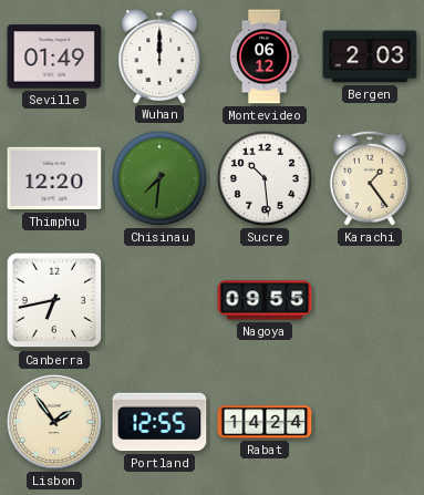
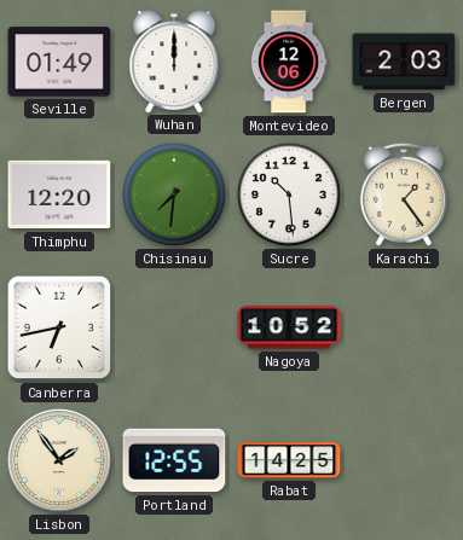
Montevideo: 06:12 -> 12:06 (289, 62)
Nagoya: 09:55 -> 10:52 (289, 327)
Rabat: 14:24 -> 14:25 (289, 460)
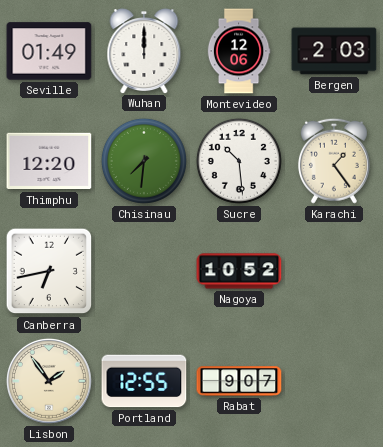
Rabat: 14:25 -> 9:07 (239, 381)
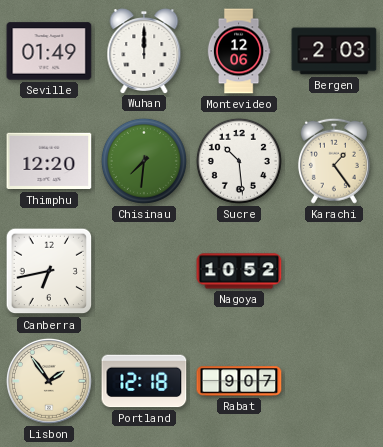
Portland: 12:55 -> 12:18 (144, 381)
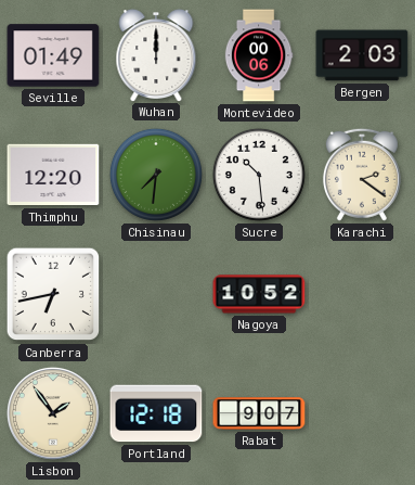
Montevideo: 12:06 -> 00:06 (259, 55)
Karachi: 1:24 -> 2:21 (362, 175)
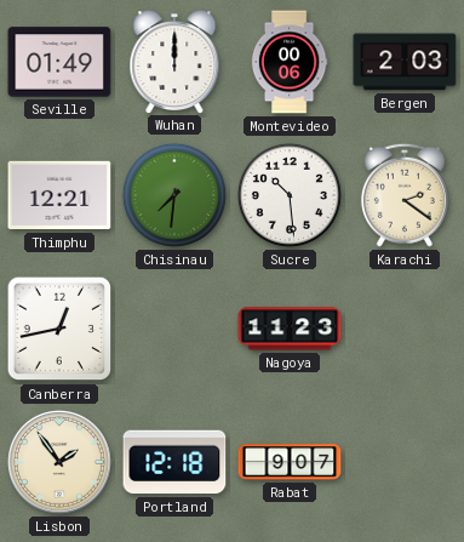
Thimphu: 12:20 -> 12:21 (59, 195)
Canberra: 6:43 -> 12:43 (59, 329)
Nagoya: 10:52 -> 11:23 (290, 329)
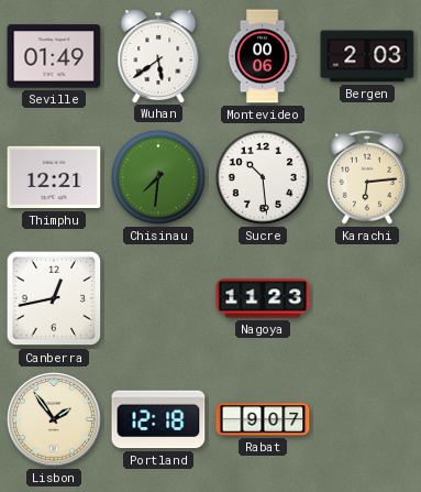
Wuhan: 12:00 -> 5:39 (158, 56)
Karachi: 2:21 -> 6:14 (367, 177)
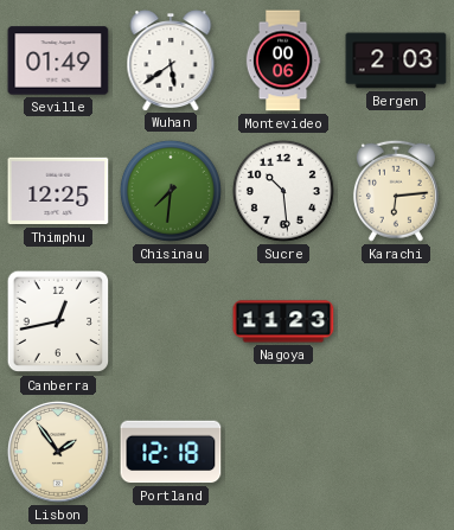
Thimphu: 12:21 -> 12:25 (58, 191)
Rabat: 9:07 -> none (263, 419)
